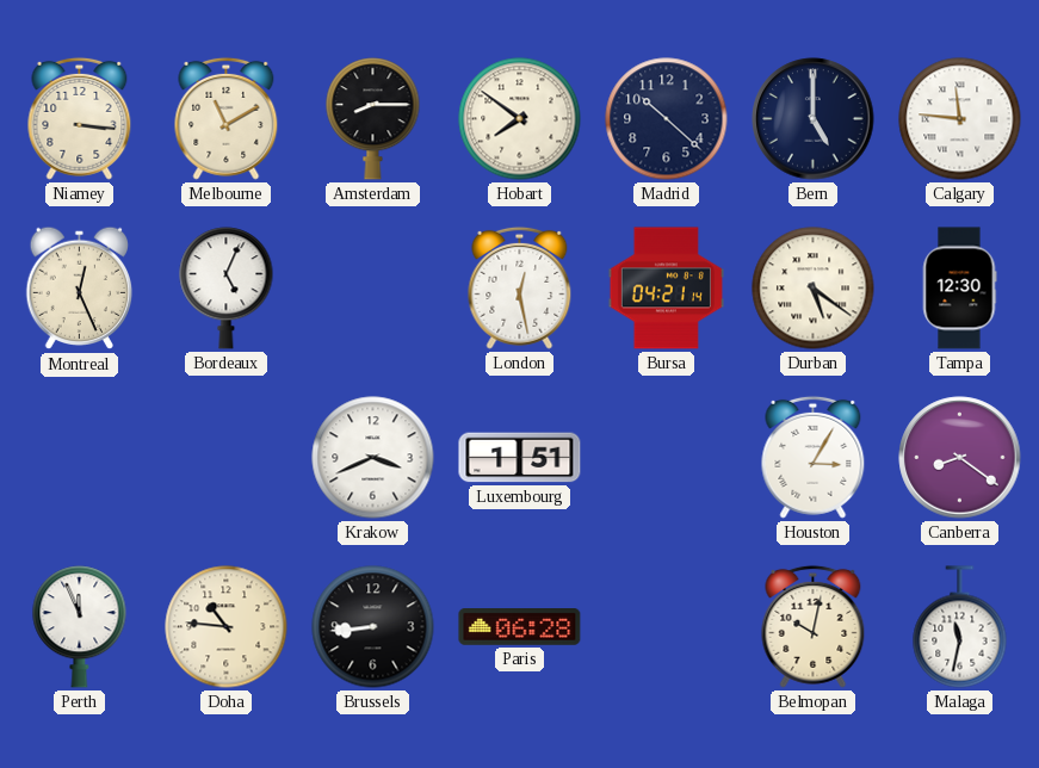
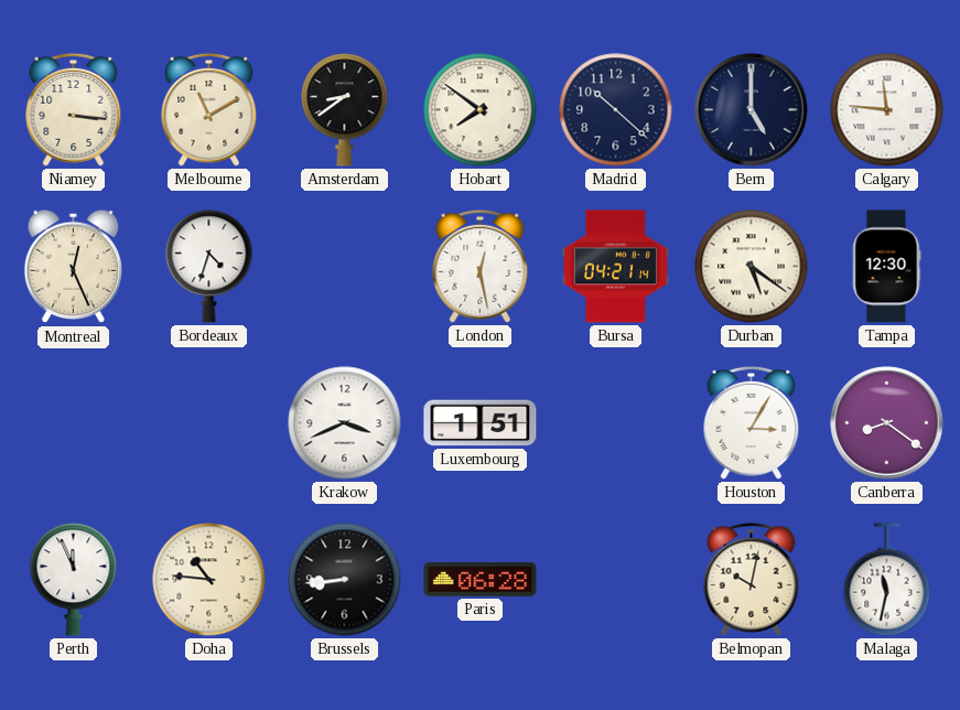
Amsterdam: 8:15 -> 8:39 (345, 110)
Bordeaux: 5:04 -> 4:33 (209, 267)
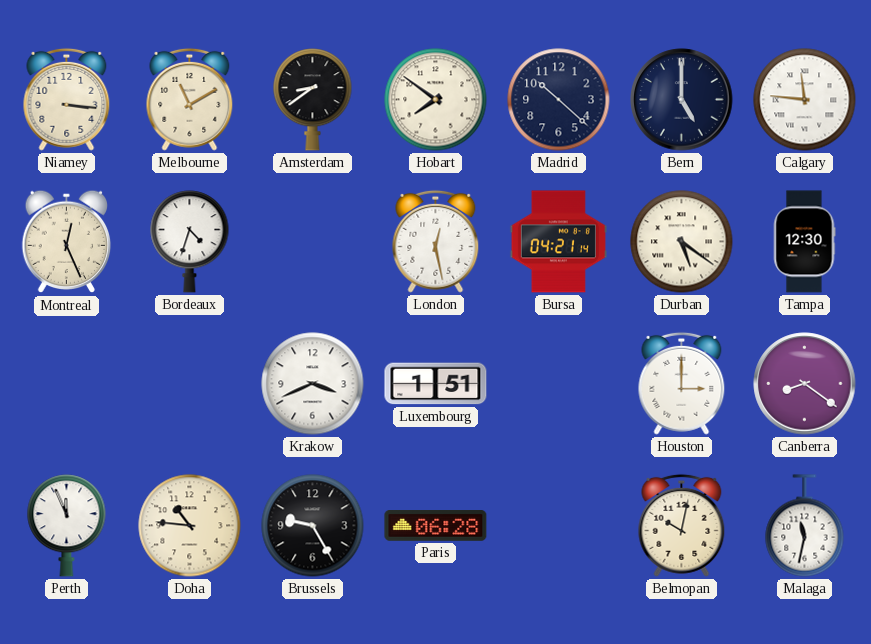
Houston: 3:05 -> 3:00 (682, 383)
Brussels: 8:44 -> 9:25 (313, 526)
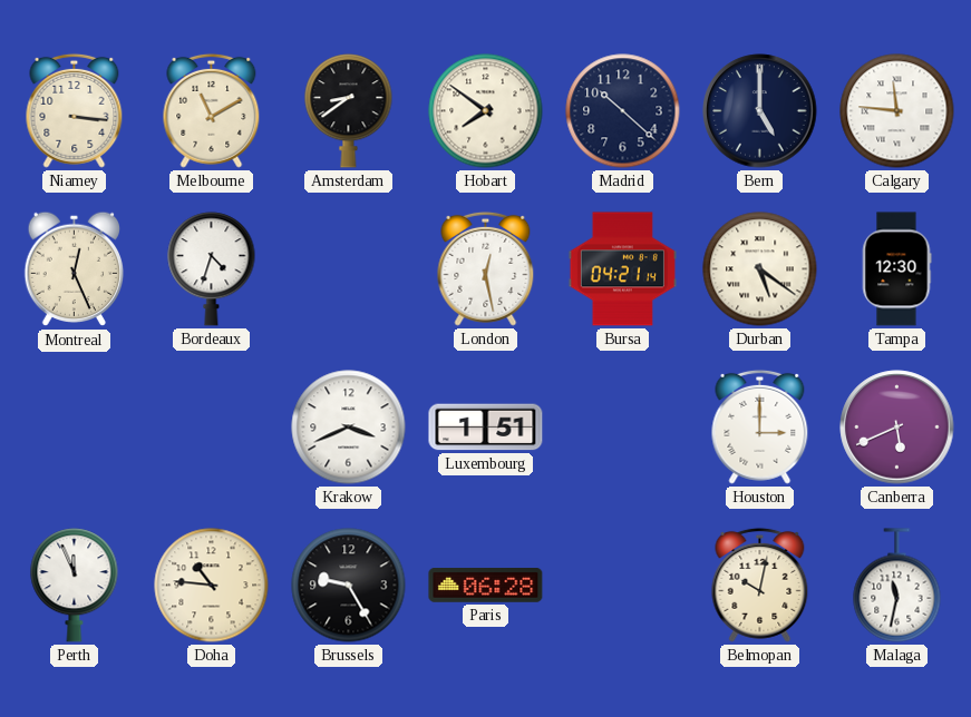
Canberra: 8:21 -> 5:41 (897, 428)
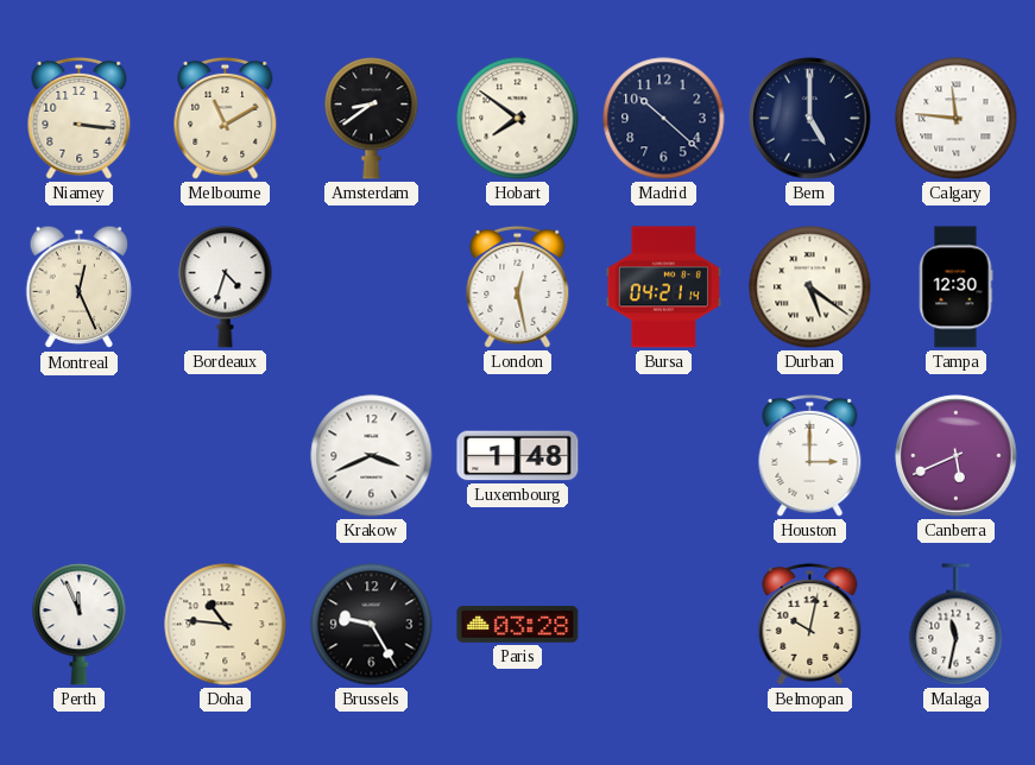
Luxembourg: 1:51 -> 1:48 (518, 456)
Paris: 06:28 -> 03:28 (518, 625)
